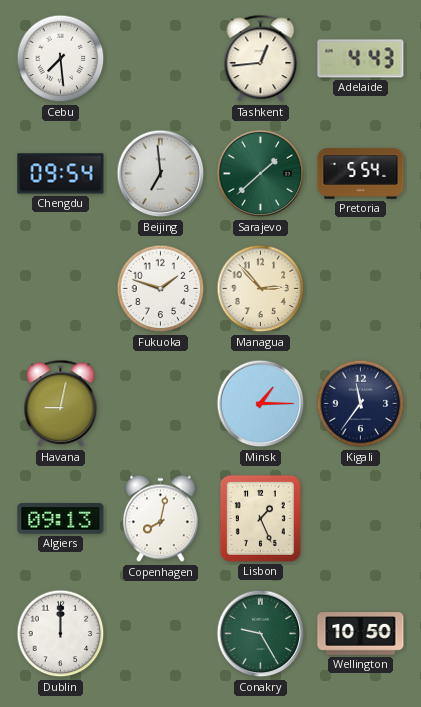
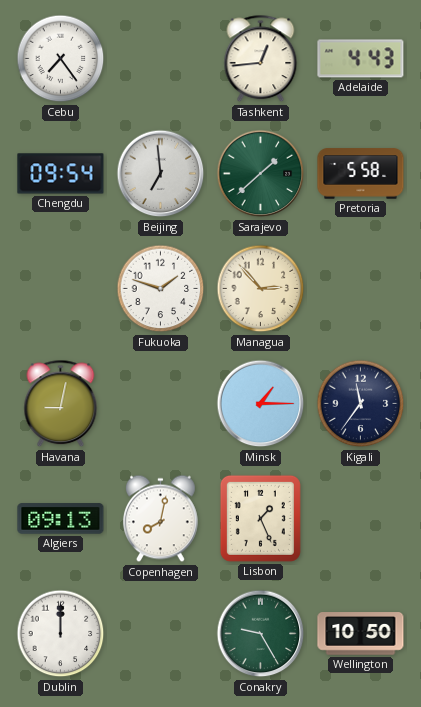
Cebu: 7:29 -> 7:24 (61, 59)
Pretoria: 5:54 -> 5:58 (361, 174)
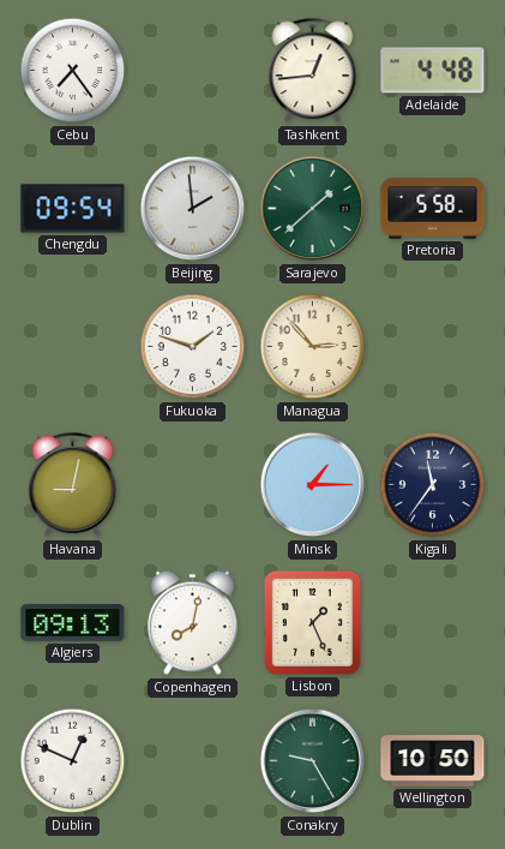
Adelaide: 4:43 -> 4:48 (433, 71)
Beijing: 6:59 -> 1:59 (193, 209)
Dublin: 12:00 -> 12:49 (73, 761)
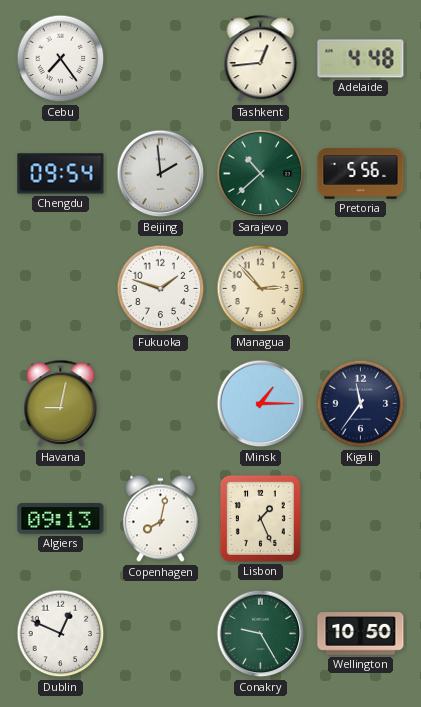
Sarajevo: 1:38 -> 10:38 (261, 174)
Pretoria: 5:58 -> 5:56 (361, 174)
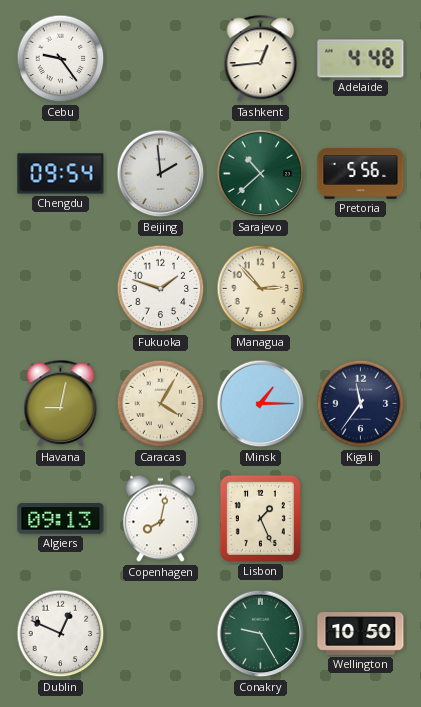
Cebu: 7:24 -> 9:24 (61, 59)
Caracas: none -> 4:05 (161, 404)
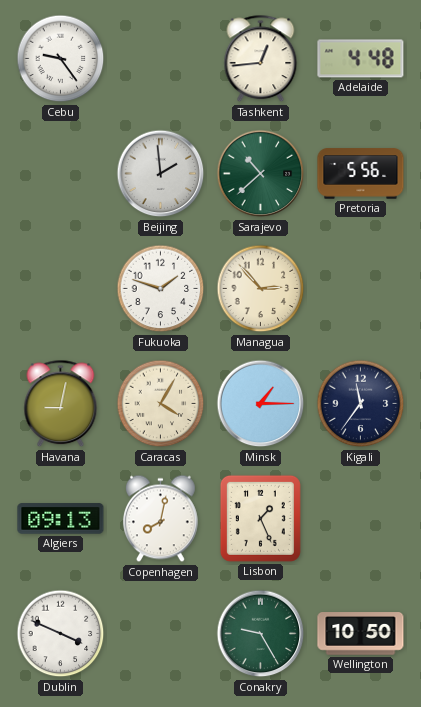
Chengdu: 09:54 -> none (61, 174)
Dublin: 12:49 -> 3:49 (61, 634)
